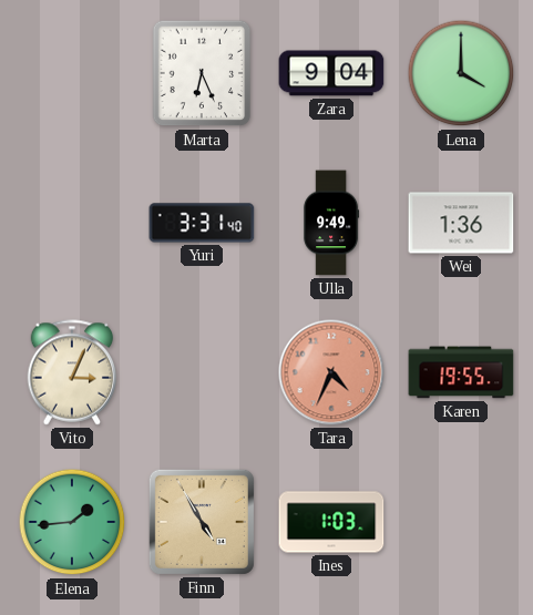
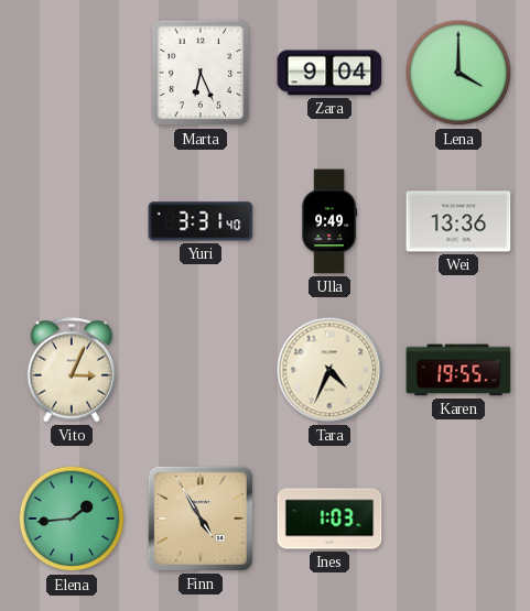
Wei: 1:36 -> 13:36 (458, 221)
Tara dial: salmon -> cream (329, 370)
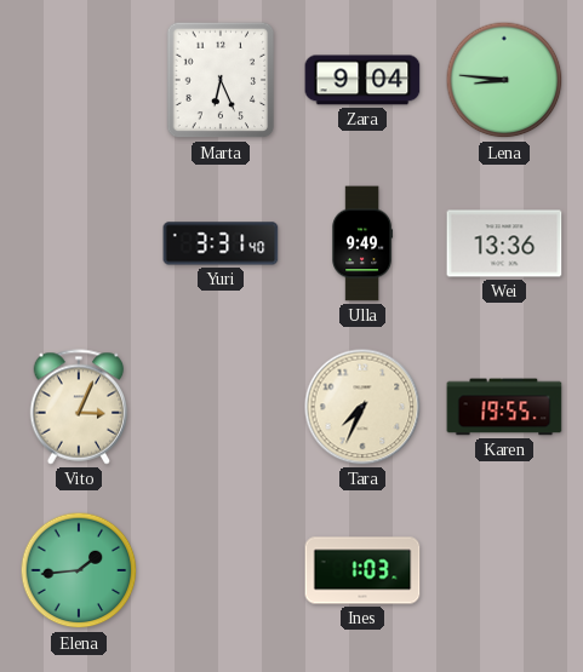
Lena: 4:00 -> 8:46 (504, 80)
Tara: 4:34 -> 7:34 (362, 407)
Finn: 4:55 -> none (201, 519)
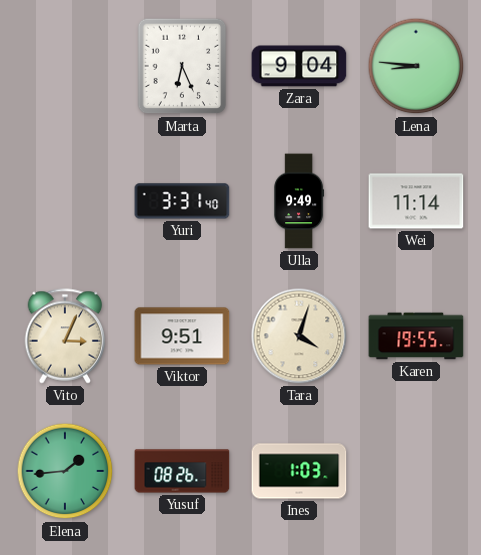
Wei: 13:36 -> 11:14 (416, 201)
Viktor: none -> 9:51 (182, 336)
Tara: 7:34 -> 4:03 (299, 336)
Yusuf: none -> 08:26 (182, 471)
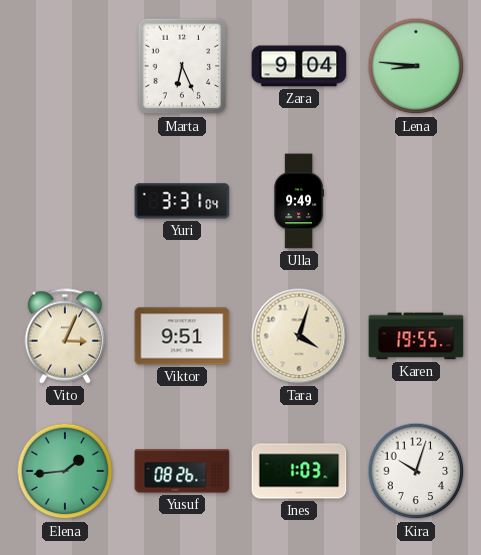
Yuri: 3:31:40 -> 3:31:04 (182, 201)
Wei: 11:14 -> none (416, 201)
Kira: none -> 10:03 (416, 471)
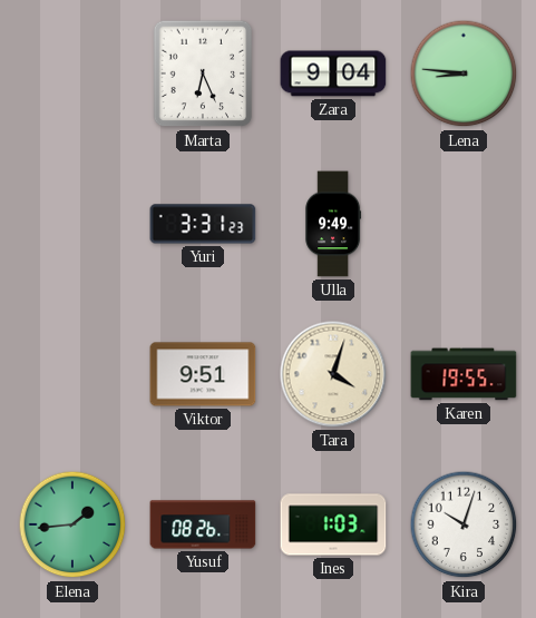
Yuri: 3:31:04 -> 3:31:23 (203, 224)
Vito: 3:04 -> none (65, 336)
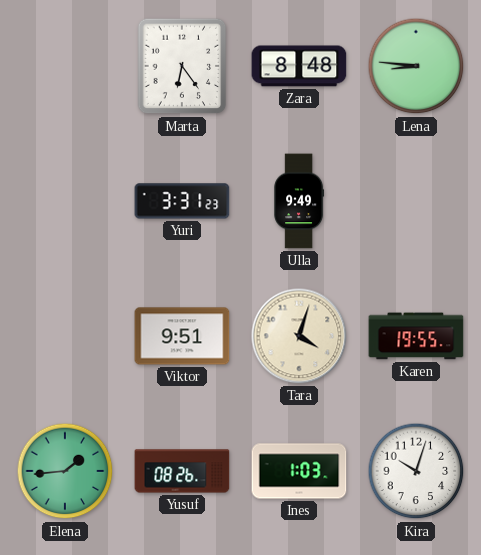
Marta: 6:26 -> 6:24 (182, 66)
Zara: 9:04 -> 8:48 (299, 66)
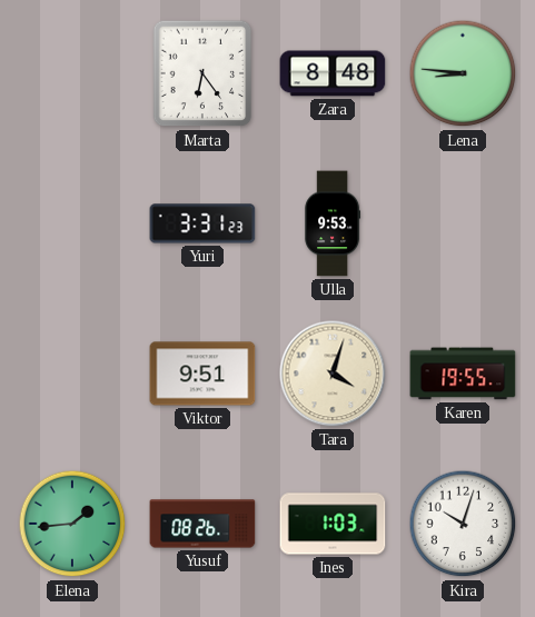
Ulla: 9:49 -> 9:53 (333, 223)
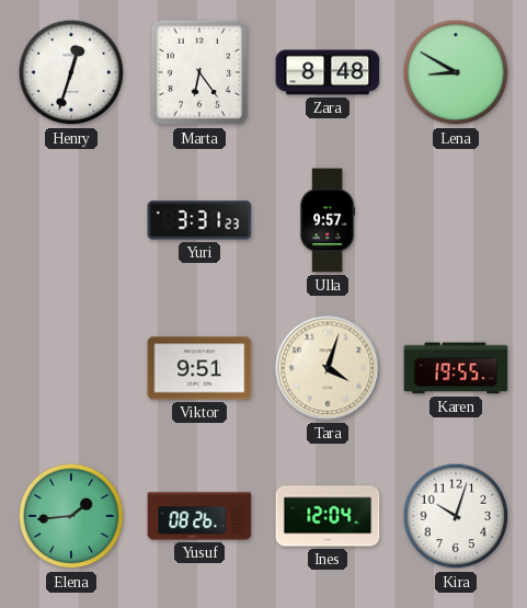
Henry: none -> 12:33 (71, 72)
Lena: 8:46 -> 8:50 (456, 72)
Ulla: 9:53 -> 9:57 (328, 220)
Ines: 1:03 -> 12:04 (328, 516)
